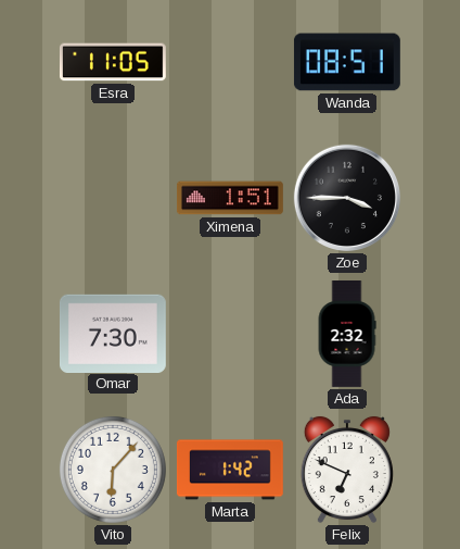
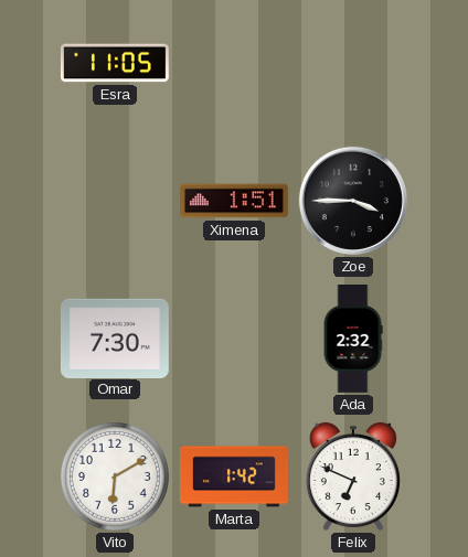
Wanda: 08:51 -> none (347, 62)
Vito: 6:07 -> 6:10 (115, 476)
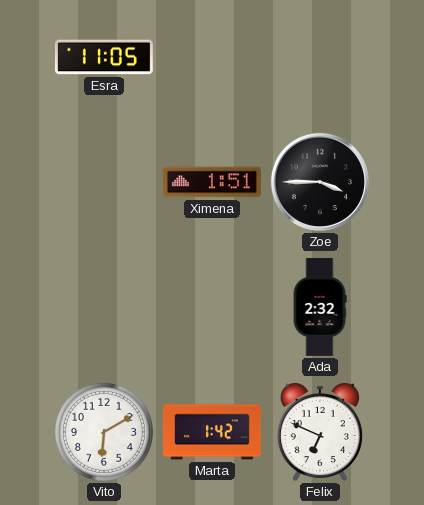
Omar: 7:30 -> none (115, 338)
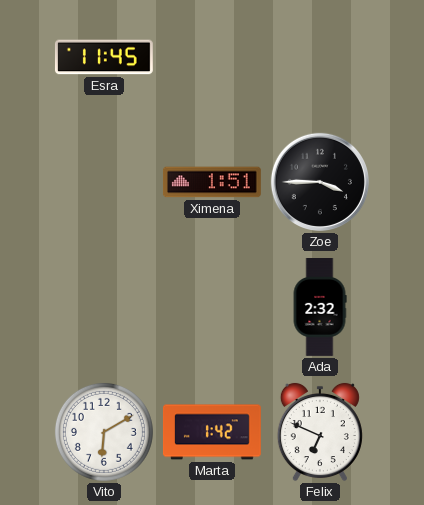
Esra: 11:05 -> 11:45 (104, 57)
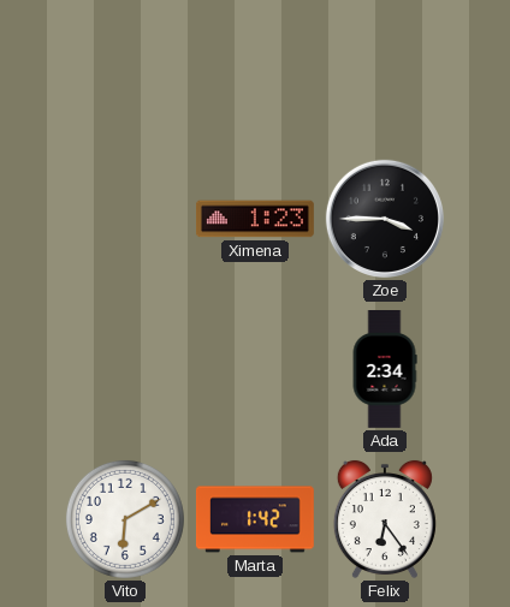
Esra: 11:45 -> none (104, 57)
Ximena: 1:51 -> 1:23 (255, 219)
Ada: 2:32 -> 2:34 (385, 370)
Felix: 6:49 -> 6:24 (385, 519)
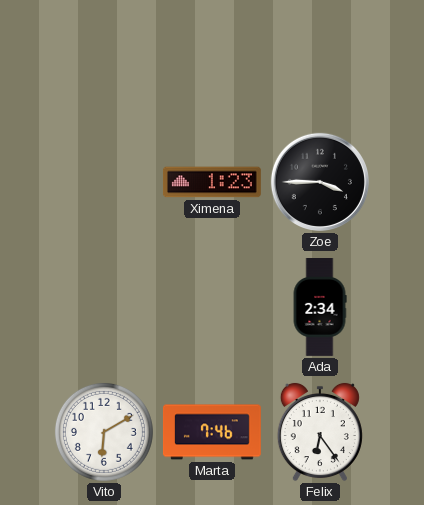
Marta: 1:42 -> 7:46 (212, 432)
